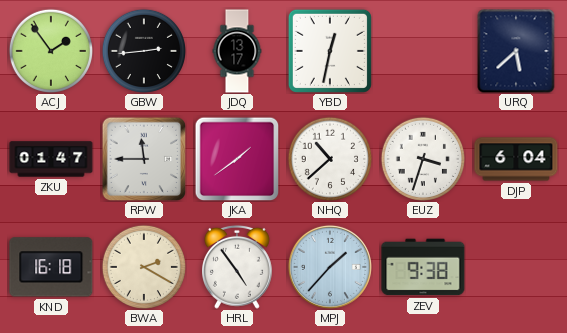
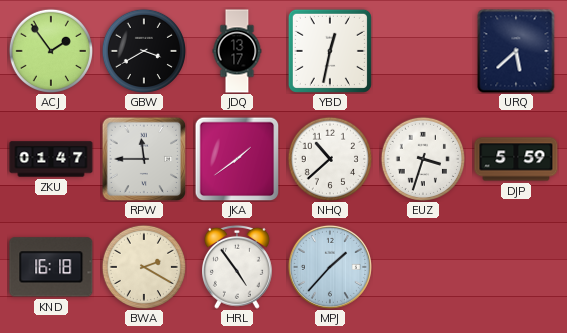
GBW: 2:44 -> 3:40 (143, 50)
DJP: 6:04 -> 5:59 (516, 159)
ZEV: 9:38 -> none (423, 267)
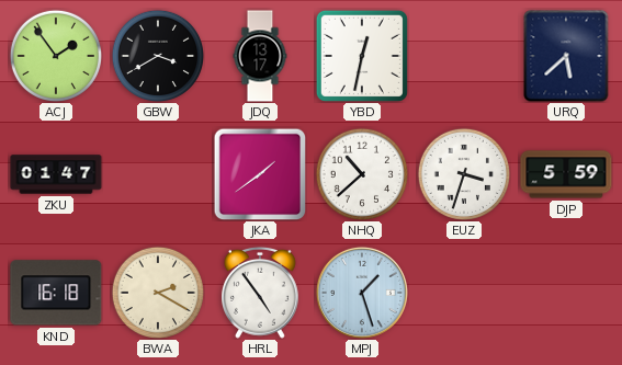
RPW: 11:45 -> none (144, 159)
MPJ: 1:37 -> 1:27 (362, 293)
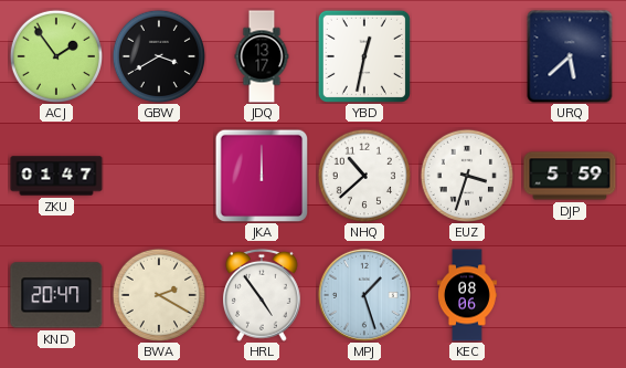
JKA: 1:39 -> 12:00 (262, 176)
KND: 16:18 -> 20:47 (56, 295)
KEC: none -> 08:06 (468, 295)
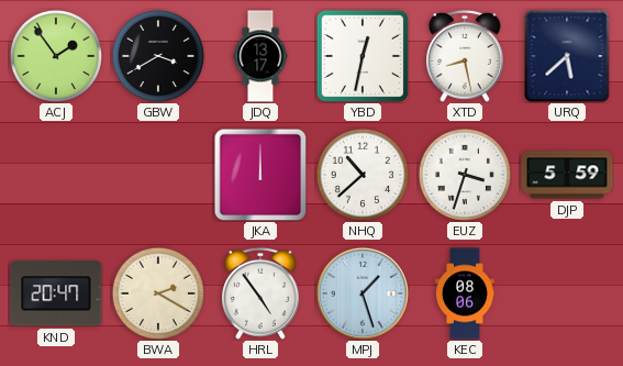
XTD: none -> 8:28 (466, 56)
ZKU: 01:47 -> none (56, 176)
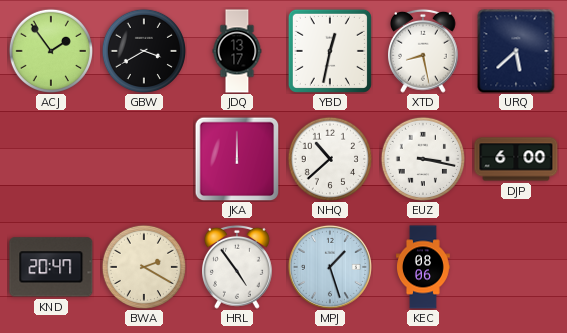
EUZ: 3:33 -> 3:17 (422, 158)
DJP: 5:59 -> 6:00 (516, 159)
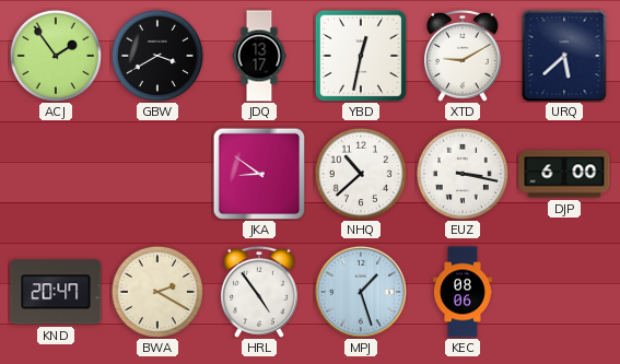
XTD: 8:28 -> 9:10 (464, 56)
JKA: 12:00 -> 8:51 (259, 174)
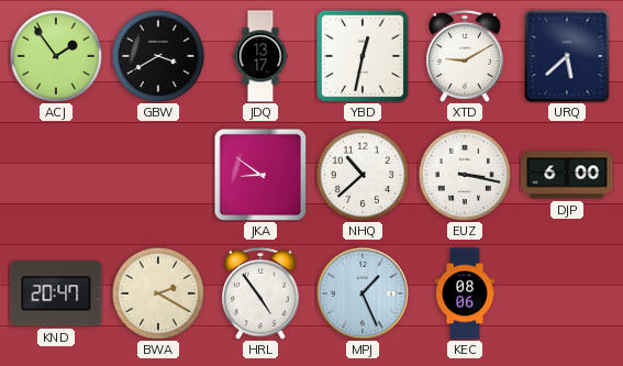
MPJ: 1:27 -> 1:26 (363, 293)
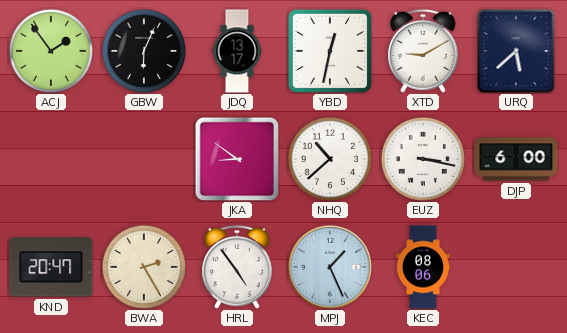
GBW: 3:40 -> 6:04 (143, 50)
BWA: 2:20 -> 2:25 (143, 266)
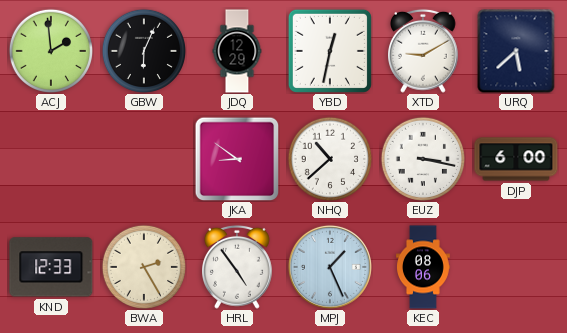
ACJ: 1:54 -> 1:59 (50, 50)
JDQ: 13:17 -> 12:29 (237, 51)
KND: 20:47 -> 12:33 (51, 267)
